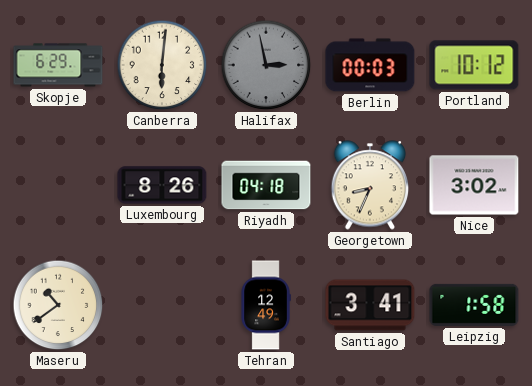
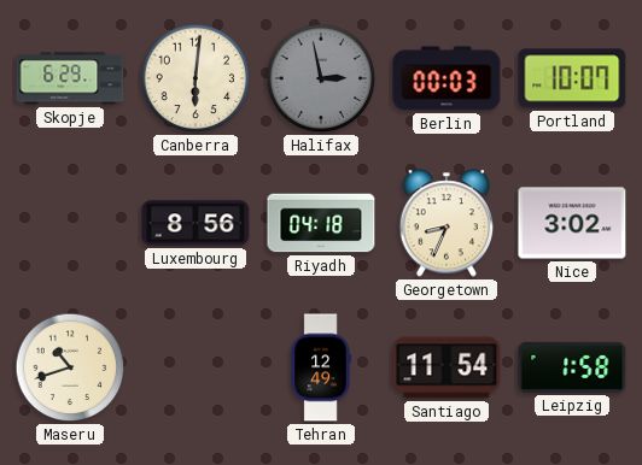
Portland: 10:12 -> 10:07 (572, 78)
Luxembourg: 8:26 -> 8:56 (195, 223)
Maseru: 10:39 -> 10:42 (70, 367)
Santiago: 3:41 -> 11:54 (447, 367)
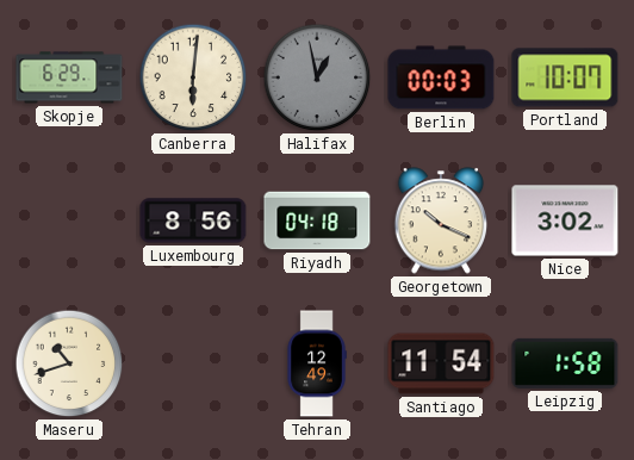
Halifax: 2:58 -> 12:58 (317, 77)
Georgetown: 8:34 -> 10:19 (441, 220)
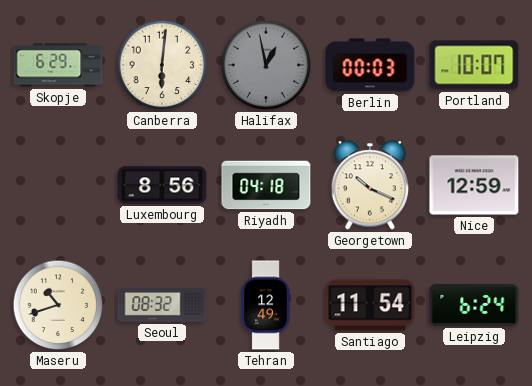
Nice: 3:02 -> 12:59 (474, 185)
Seoul: none -> 08:32 (162, 305)
Leipzig: 1:58 -> 6:24 (474, 305)
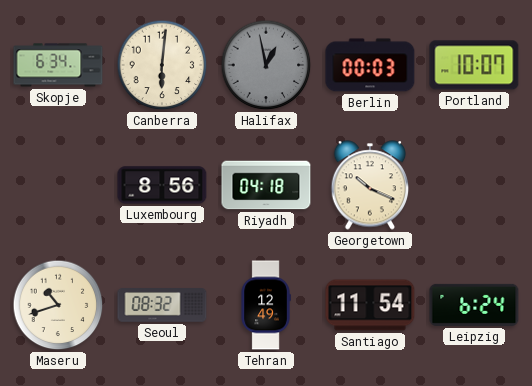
Skopje: 6:29 -> 6:34 (58, 65)
Nice: 12:59 -> none (474, 185)
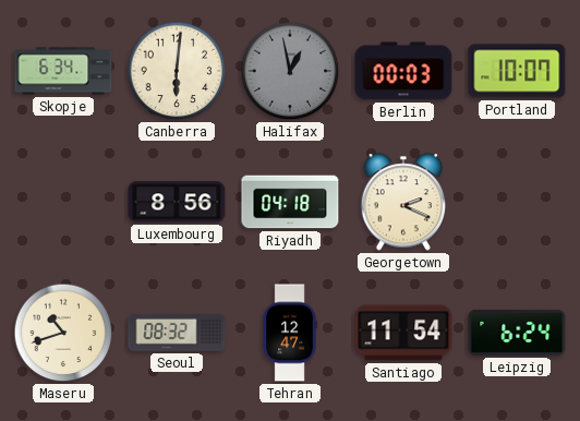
Georgetown: 10:19 -> 2:19 (403, 202)
Tehran: 12:49 -> 12:47 (290, 333)
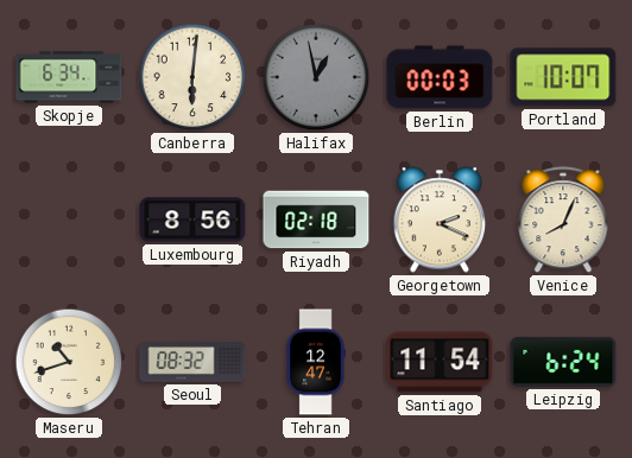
Riyadh: 04:18 -> 02:18 (316, 220)
Venice: none -> 8:04 (563, 221)
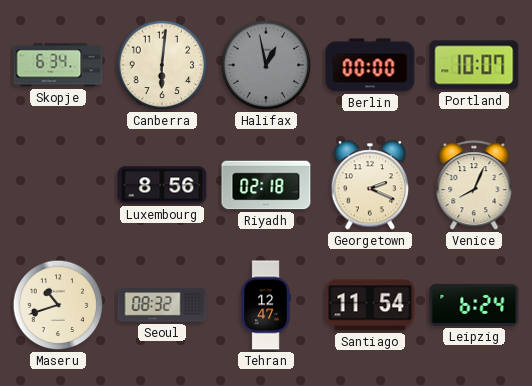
Berlin: 00:03 -> 00:00 (370, 65)
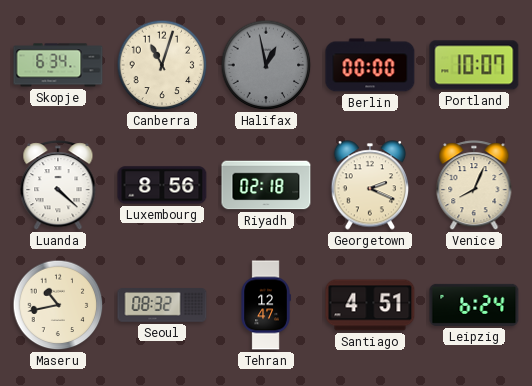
Canberra: 6:01 -> 11:03 (162, 65)
Luanda: none -> 4:22 (58, 186)
Maseru: 10:42 -> 10:43 (58, 305)
Santiago: 11:54 -> 4:51 (370, 305)
